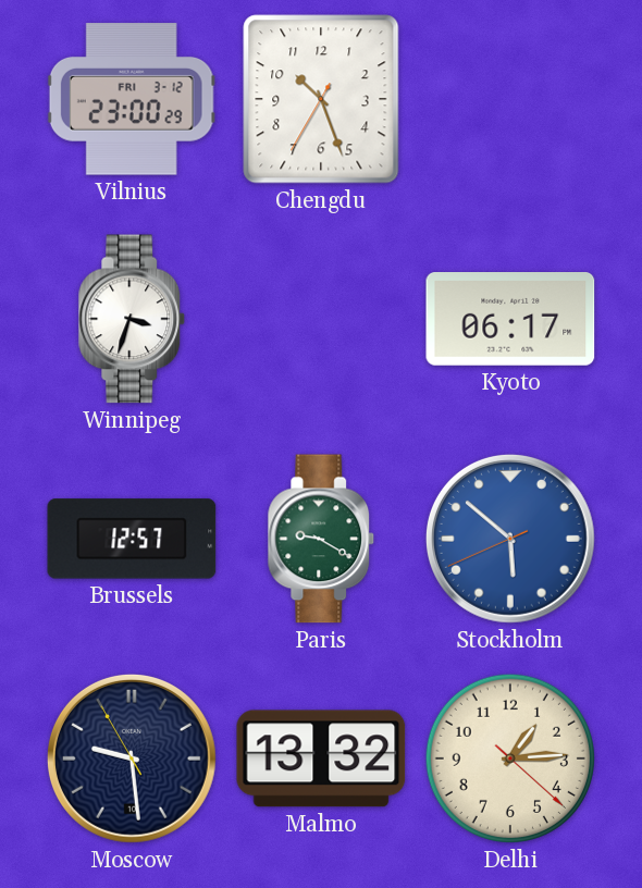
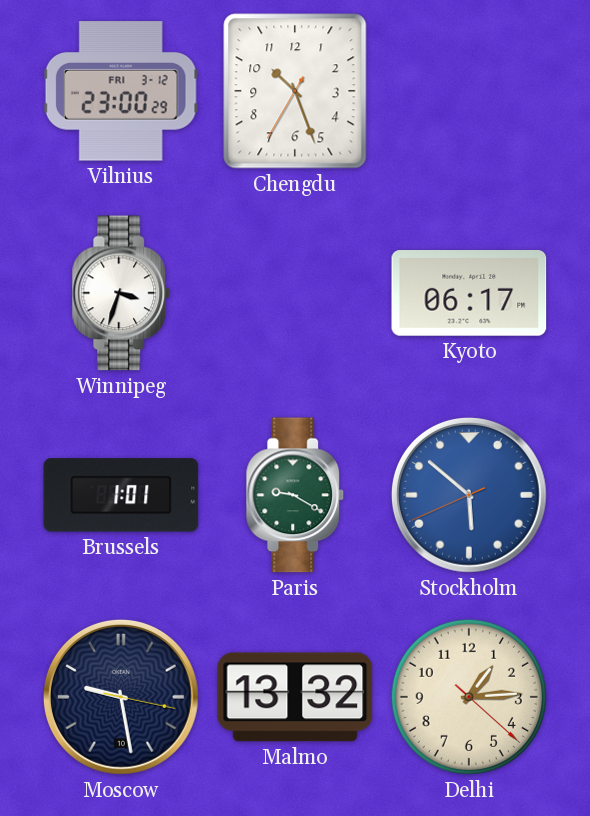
Brussels: 12:57 -> 1:01 (121, 495)
Moscow: 9:28:55 -> 9:28:17 (121, 697)
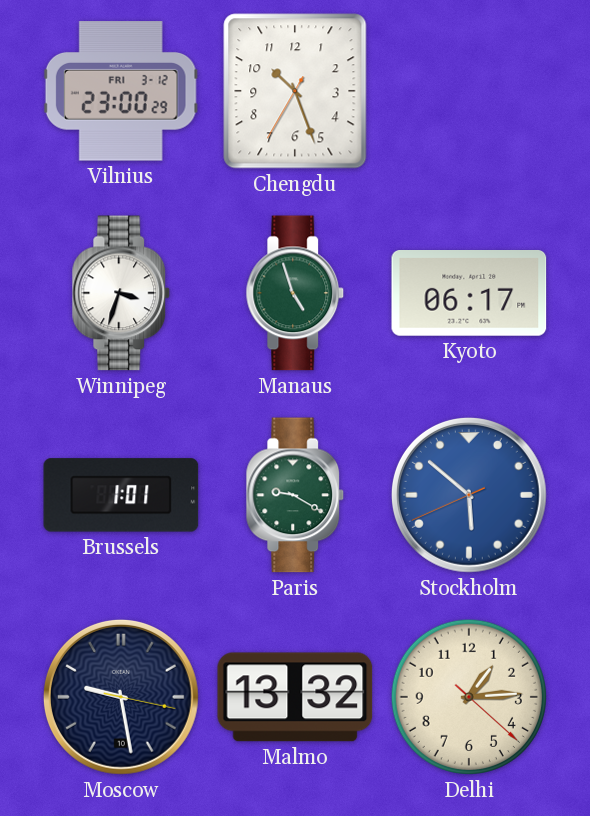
Manaus: none -> 4:57 (295, 293)
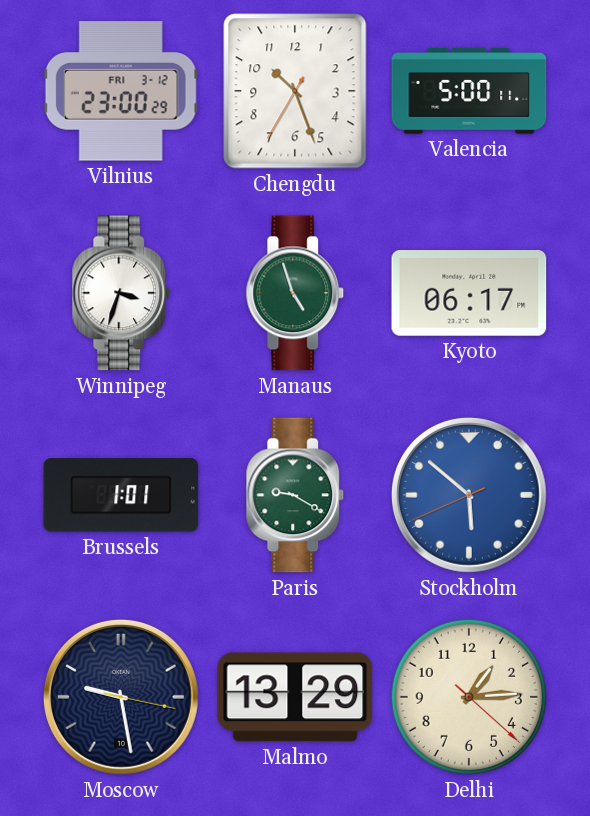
Valencia: none -> 5:00 (469, 91)
Malmo: 13:32 -> 13:29 (295, 697)
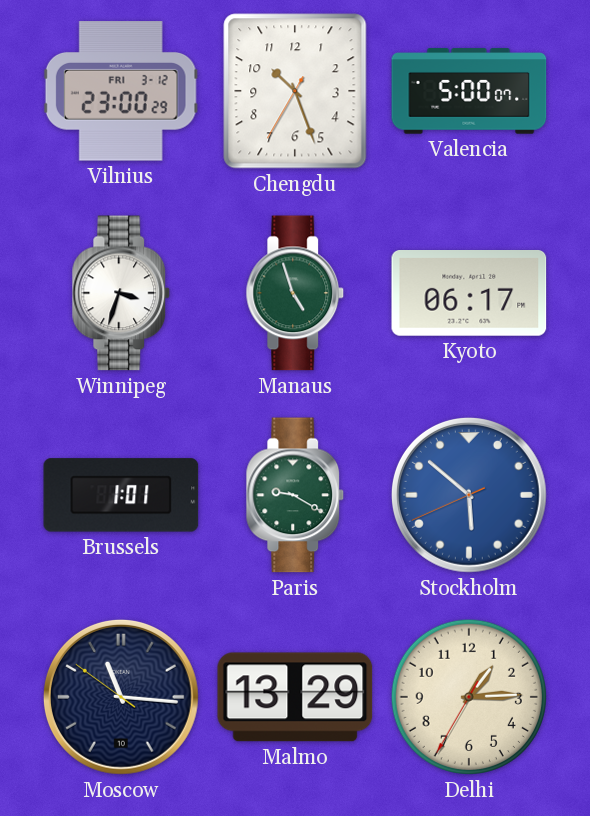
Valencia: 5:00:11 -> 5:00:07 (469, 91)
Moscow: 9:28 -> 11:15 (121, 697)
Delhi: 1:14:22 -> 1:14:35 (469, 697)
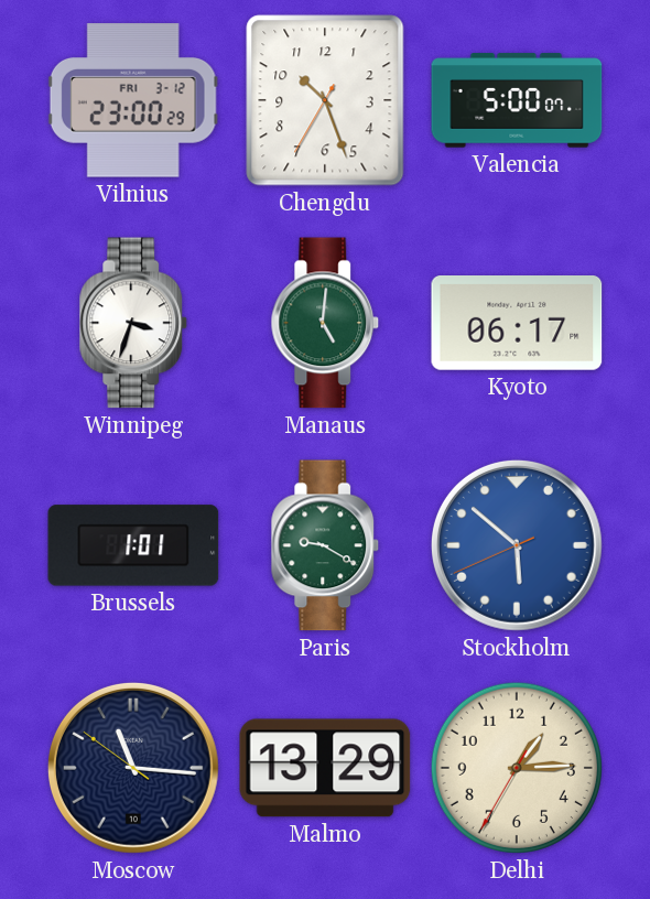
Manaus: 4:57 -> 5:01 (325, 323)
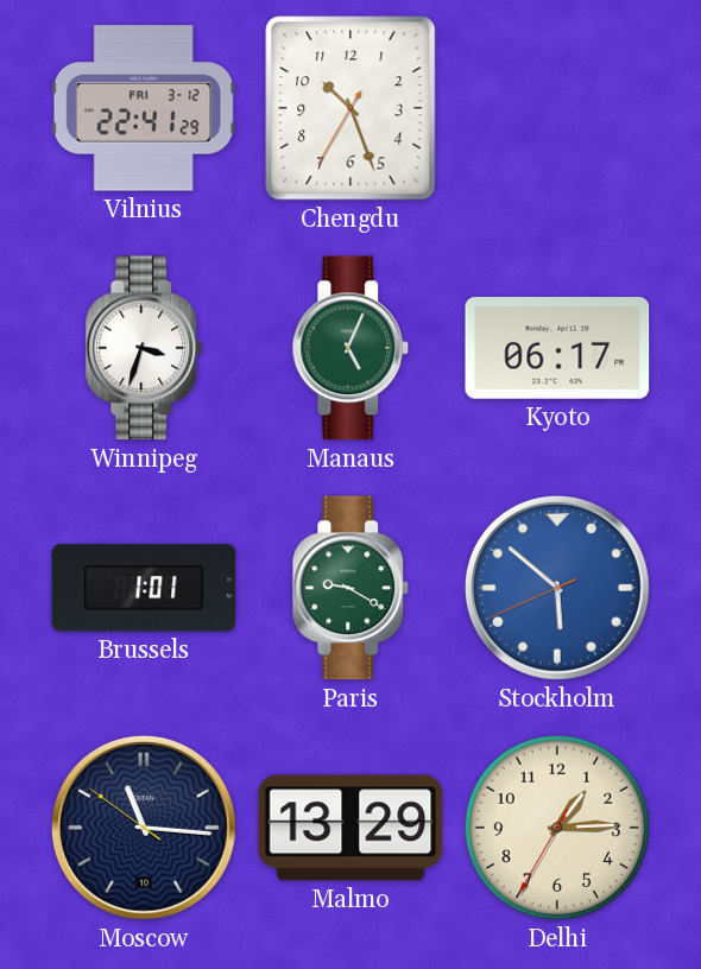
Vilnius: 23:00 -> 22:41 (144, 108)
Valencia: 5:00 -> none (517, 100)
Manaus: 5:01 -> 5:04 (350, 348)
